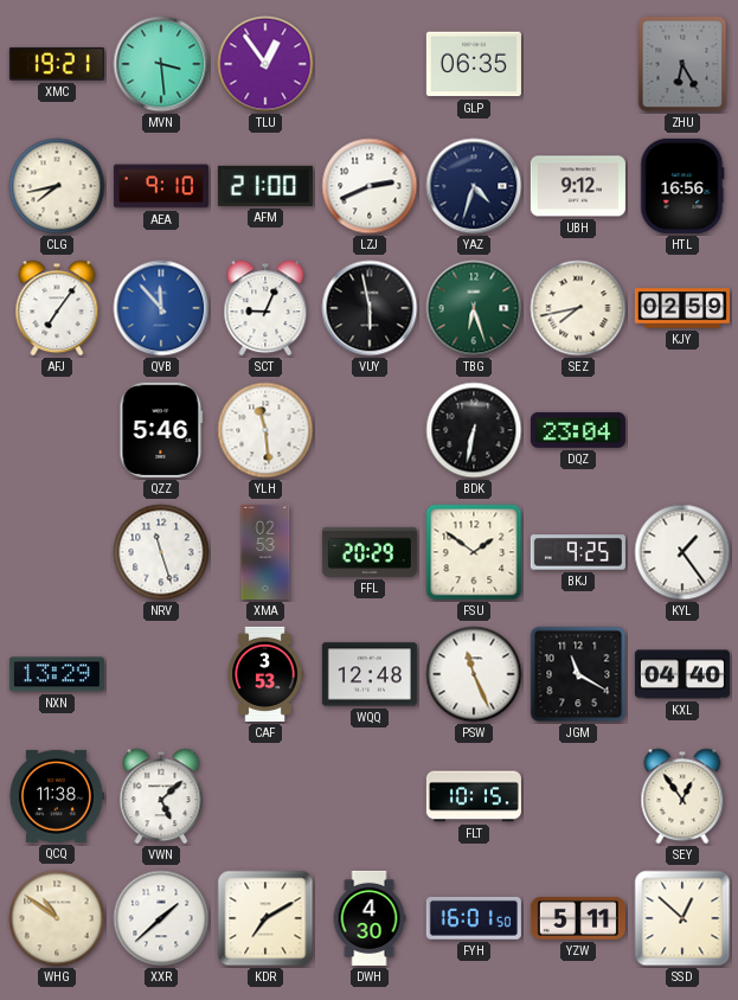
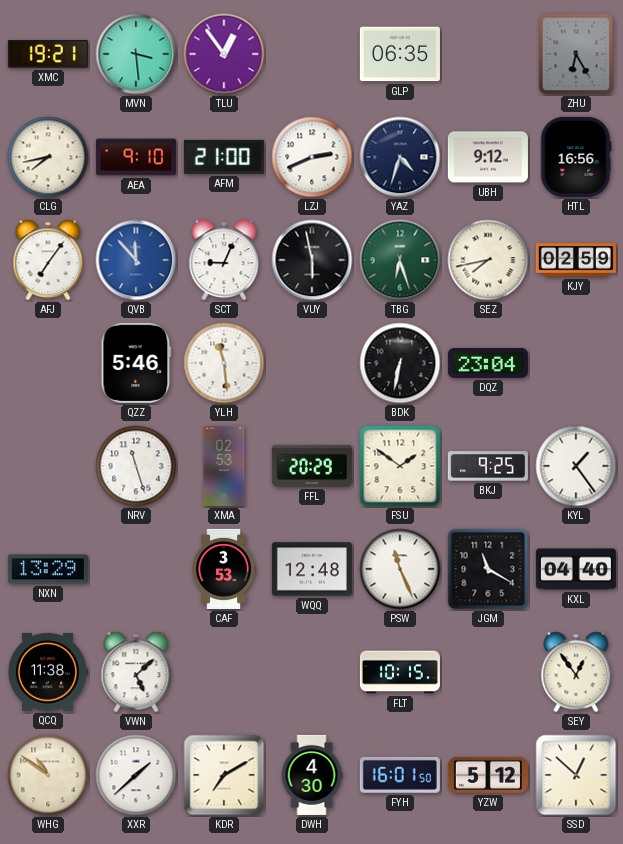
YZW: 5:11 -> 5:12 (488, 775)
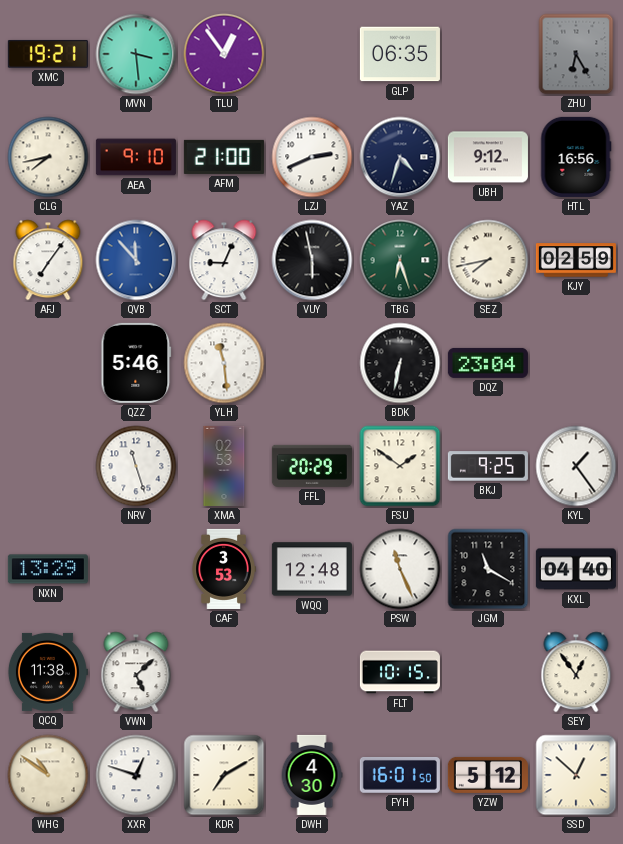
XXR: 1:38 -> 12:48 (136, 775)
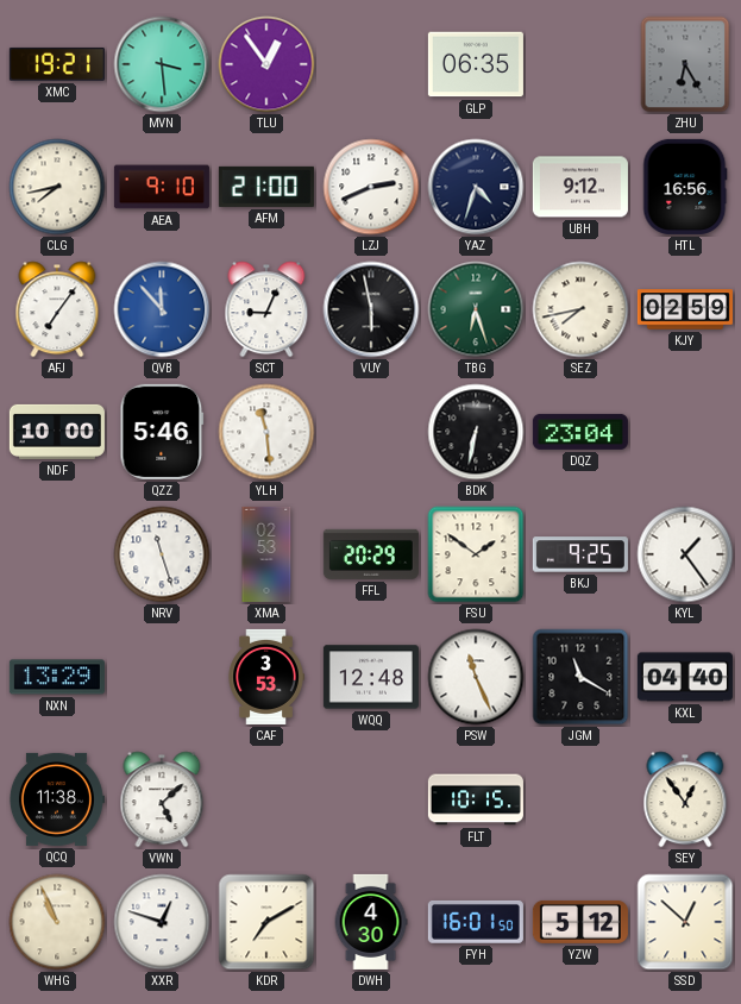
NDF: none -> 10:00 (57, 432)
WHG: 10:51 -> 10:56 (57, 922)
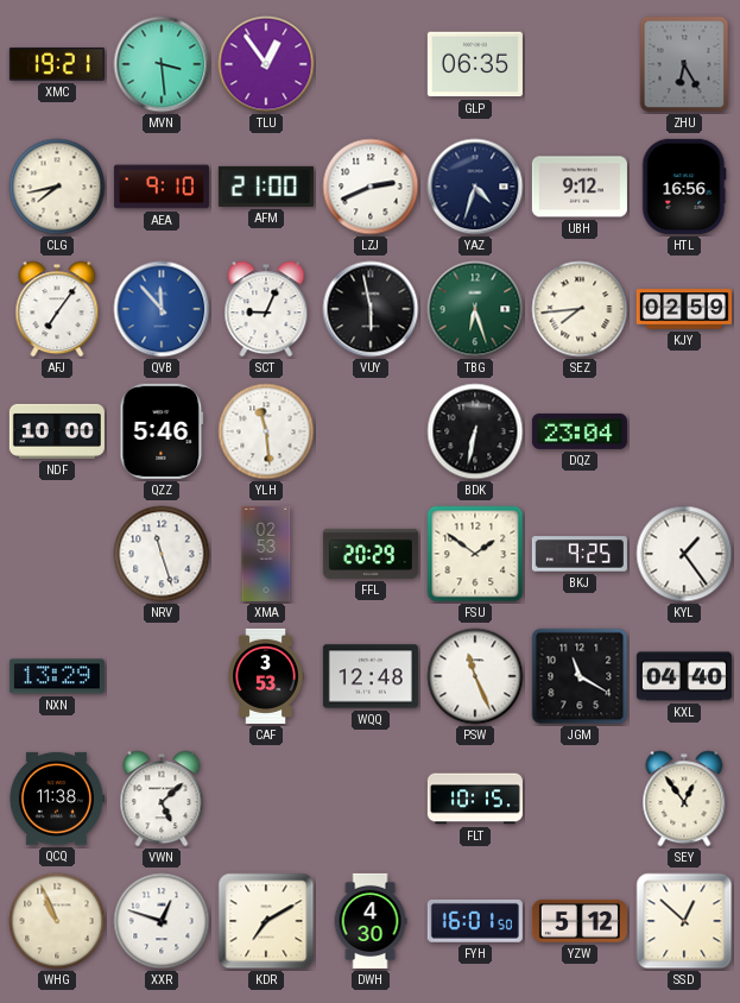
SEZ: 7:43 -> 7:44 (580, 309)
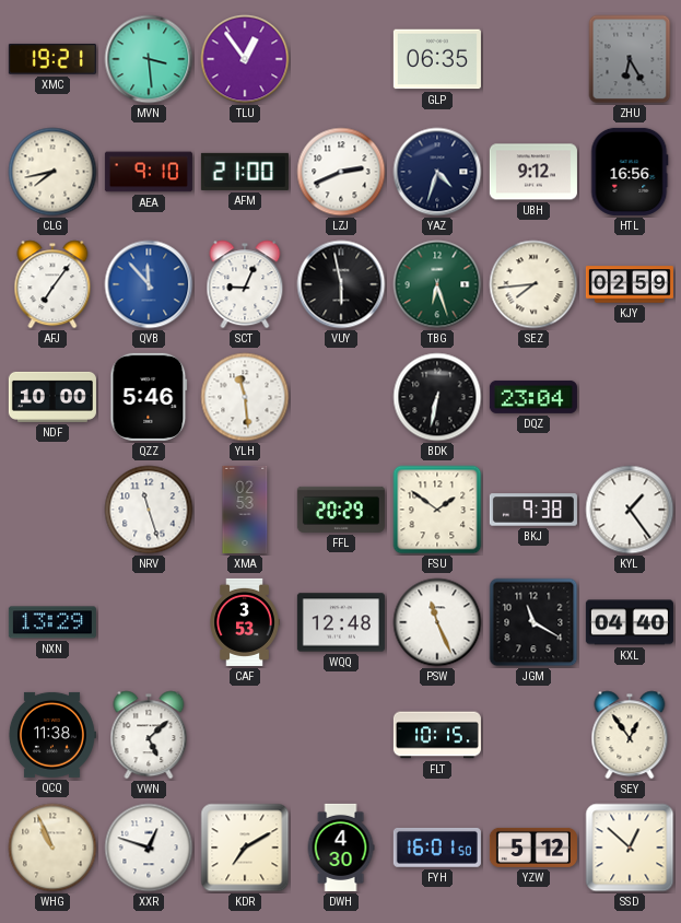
BKJ: 9:25 -> 9:38 (533, 510)
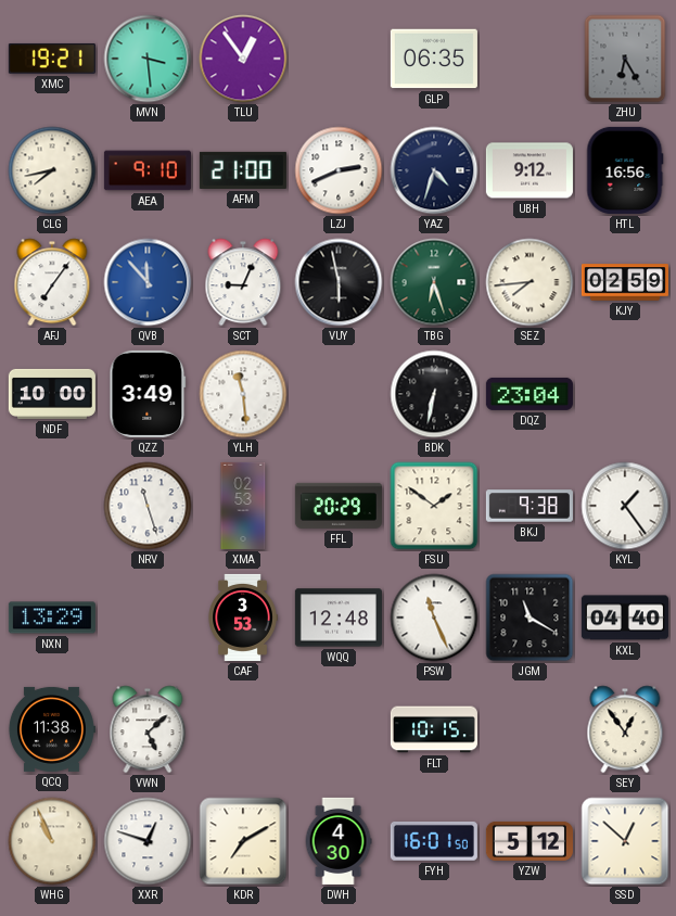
QZZ: 5:46 -> 3:49 (148, 394)
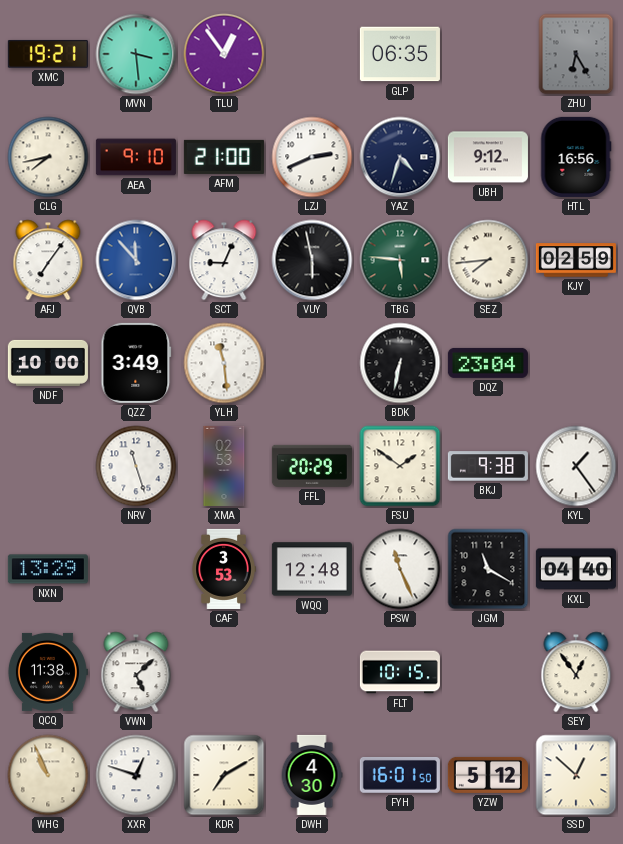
TBG: 6:27 -> 5:46 (400, 260)
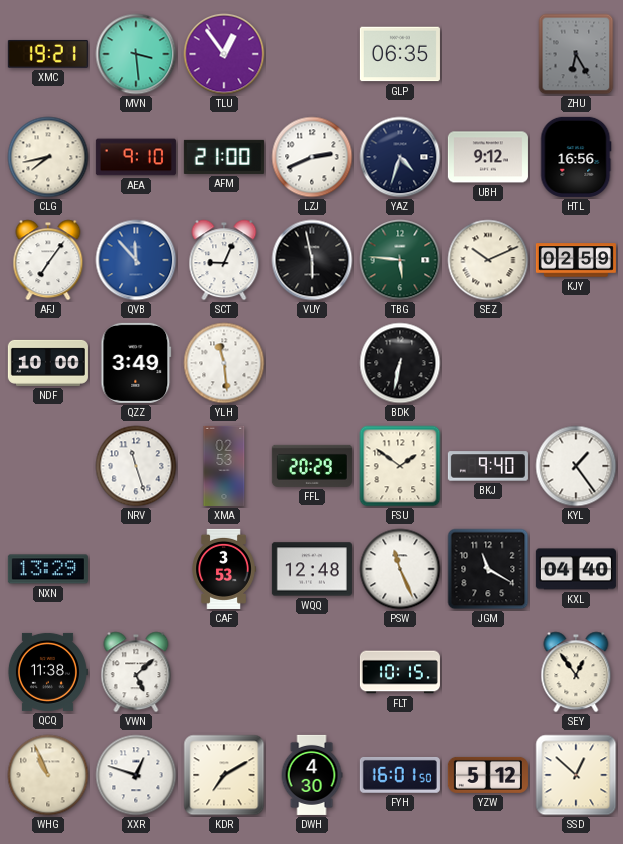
SEZ: 7:44 -> 10:11 (488, 260)
DQZ: 23:04 -> none (488, 363)
BKJ: 9:38 -> 9:40 (488, 466)
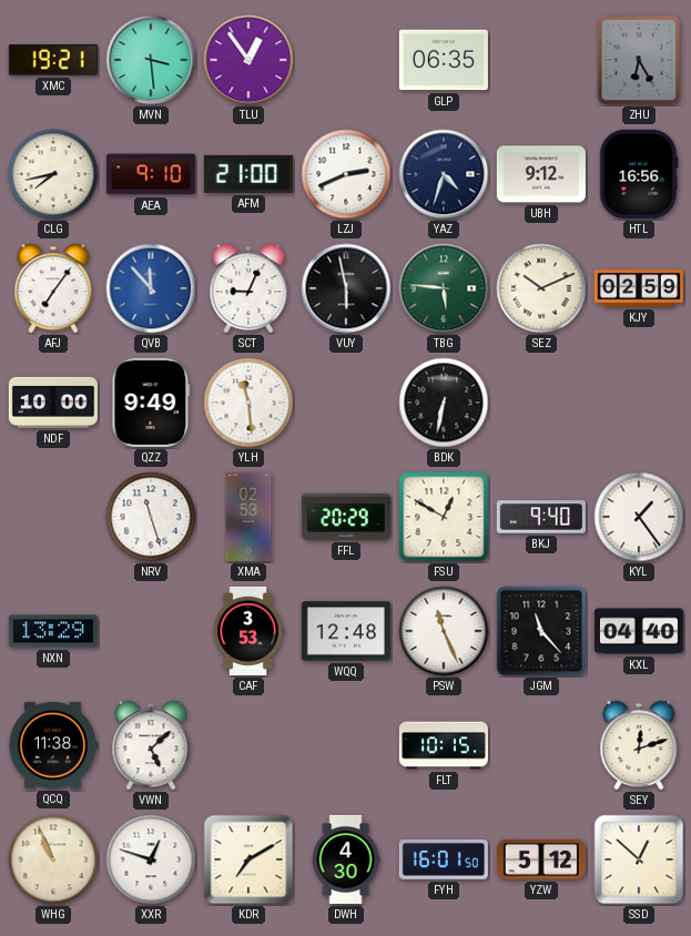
QZZ: 3:49 -> 9:49 (151, 403)
FSU: 1:51 -> 12:50 (444, 517)
JGM: 11:20 -> 11:23 (541, 631)
SEY: 12:54 -> 12:12 (639, 745)
